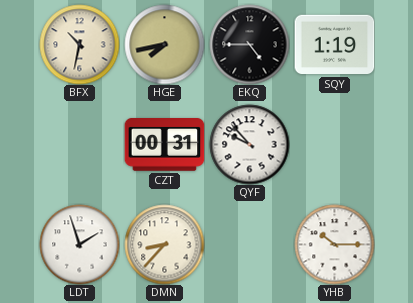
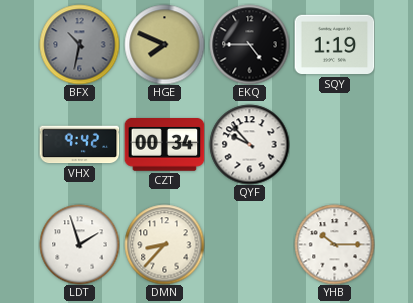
BFX dial: cream -> grey (79, 44)
HGE: 7:43 -> 7:49 (164, 44)
VHX: none -> 9:42 (79, 145)
CZT: 00:31 -> 00:34 (164, 145)
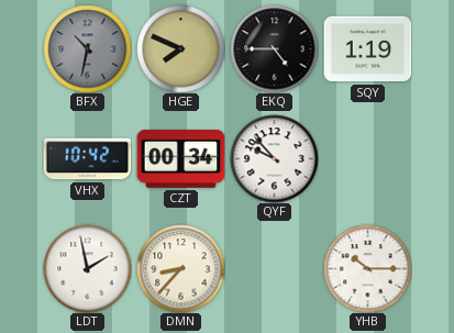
VHX: 9:42 -> 10:42 (87, 159)
LDT: 1:57 -> 1:58 (87, 268)
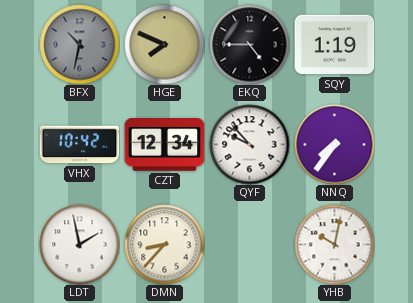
CZT: 00:34 -> 12:34 (164, 145)
NNQ: none -> 7:36 (334, 144)
YHB: 10:15 -> 10:02 (334, 244)
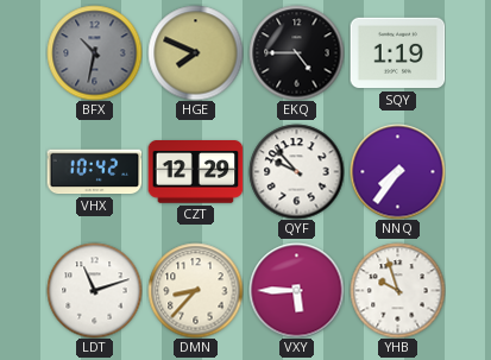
CZT: 12:34 -> 12:29 (195, 172)
LDT: 1:58 -> 11:12 (94, 290)
VXY: none -> 5:45 (296, 290)
YHB: 10:02 -> 9:57 (397, 290)
